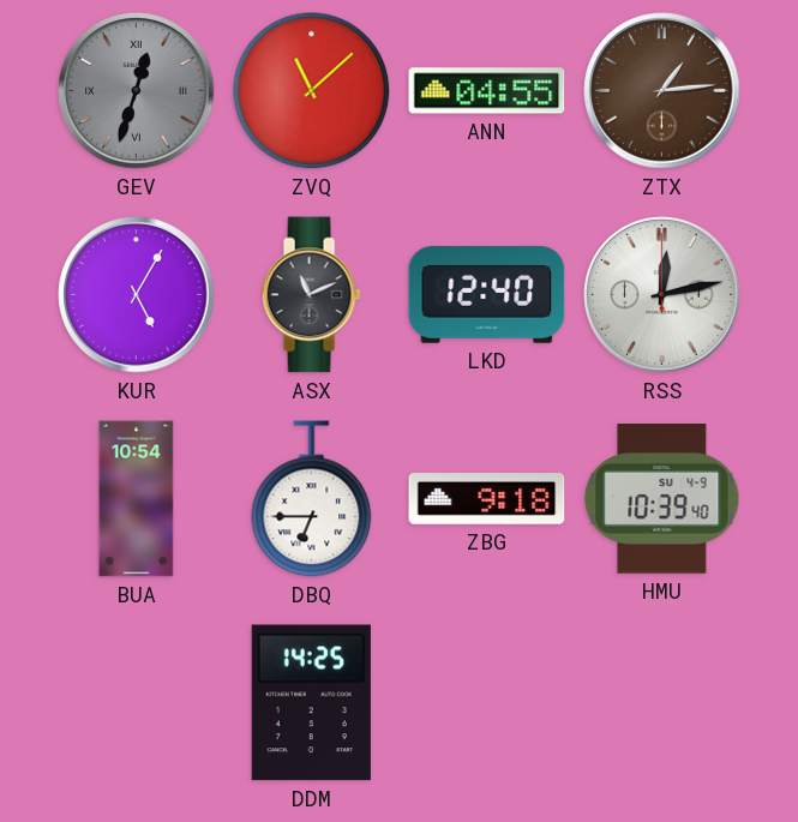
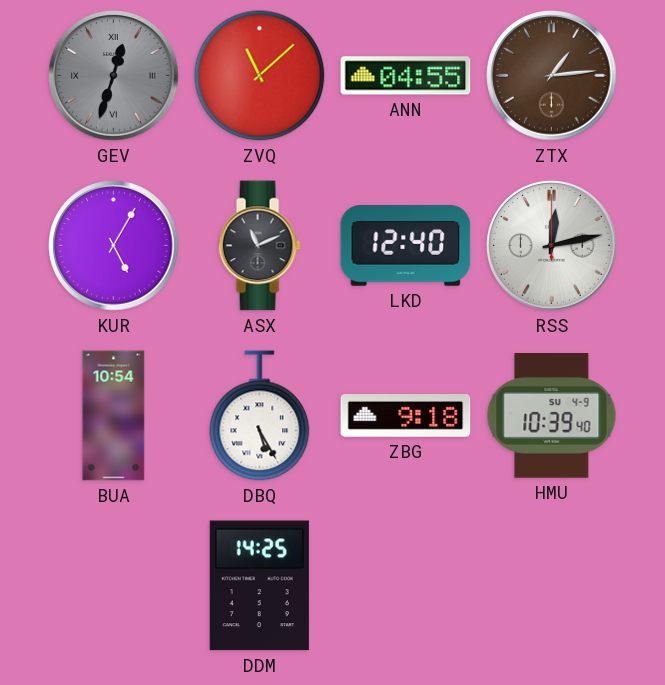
DBQ: 6:45 -> 5:25 (260, 416)
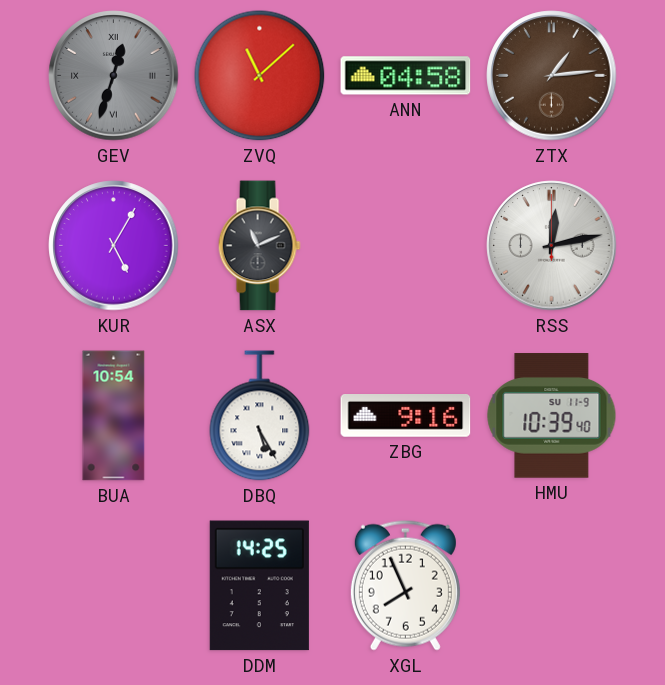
ANN: 04:55 -> 04:58 (406, 76)
LKD: 12:40 -> none (406, 246)
ZBG: 9:18 -> 9:16 (406, 416)
HMU date: SU 4-9 -> SU 11-9 (552, 416)
XGL: none -> 7:56 (405, 585)
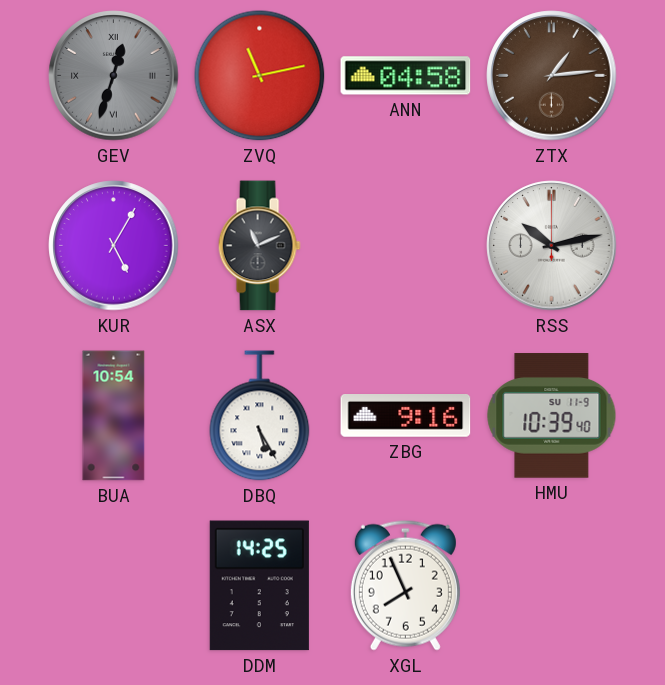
ZVQ: 11:08 -> 11:13 (260, 76)
RSS: 12:13 -> 10:13 (552, 246)
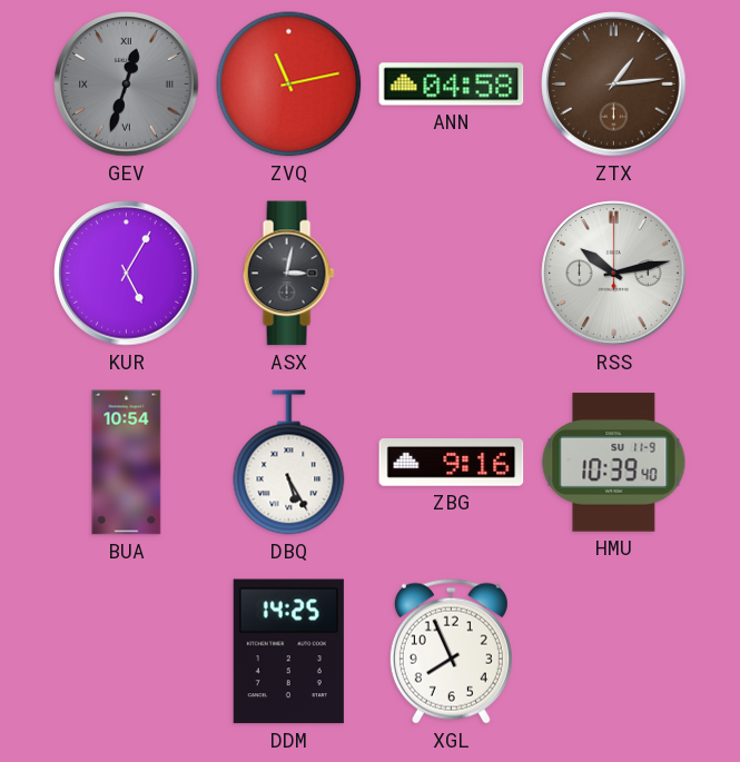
ASX: 11:11 -> 3:02 (288, 274)
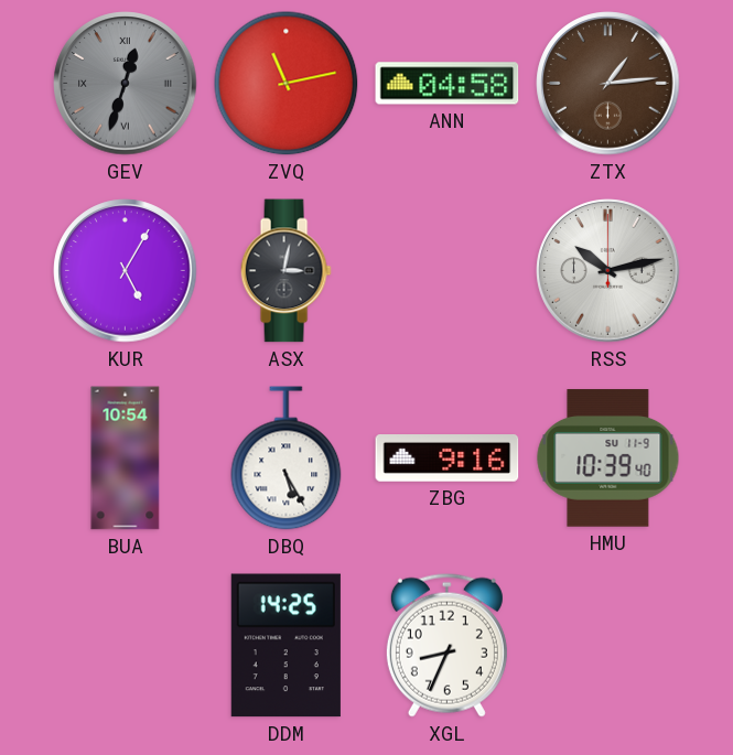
XGL: 7:56 -> 8:34 (446, 645)
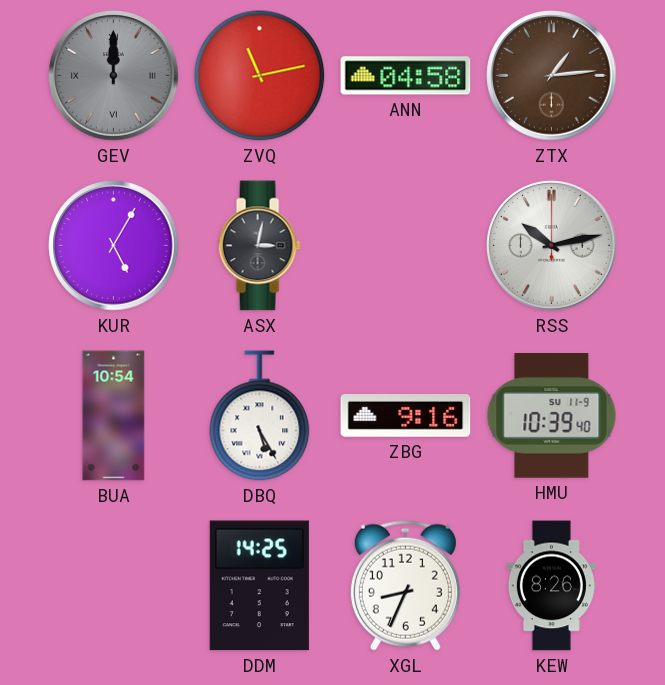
GEV: 12:33 -> 12:00 (114, 76)
KEW: none -> 8:26 (551, 586)
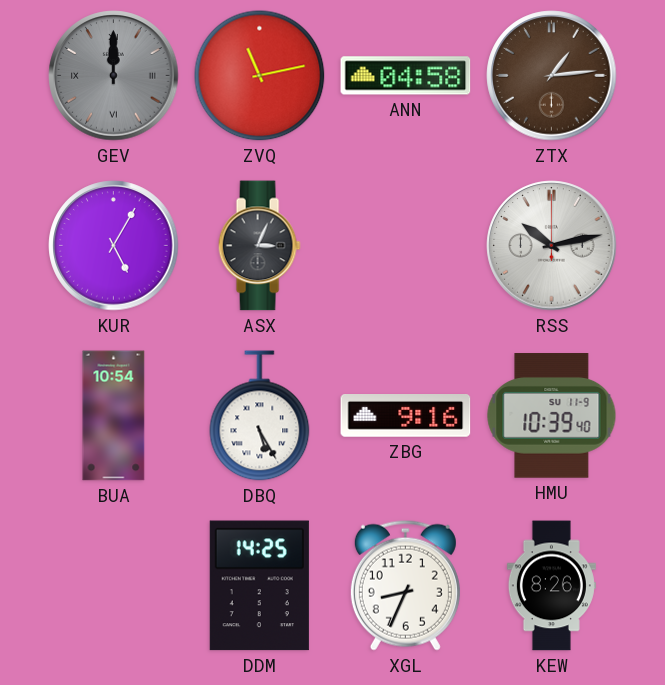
ASX: 3:02 -> 3:04 (259, 246)
